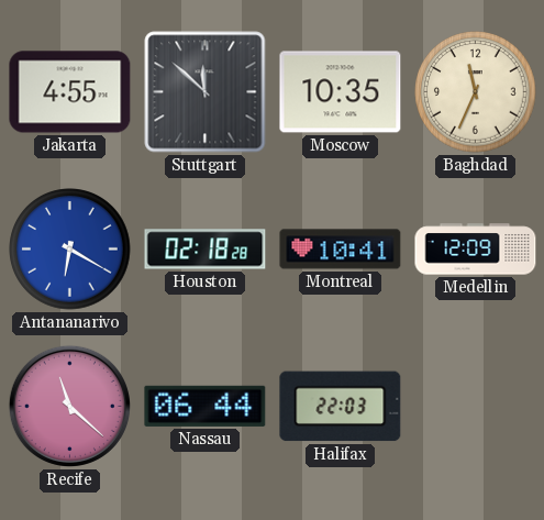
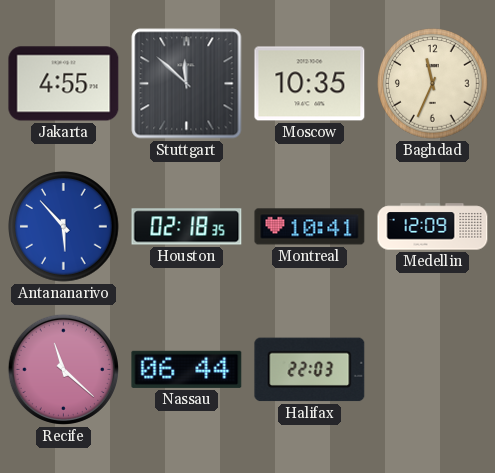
Antananarivo: 6:20 -> 5:53 (64, 227)
Houston: 02:18:28 -> 02:18:35 (187, 227)
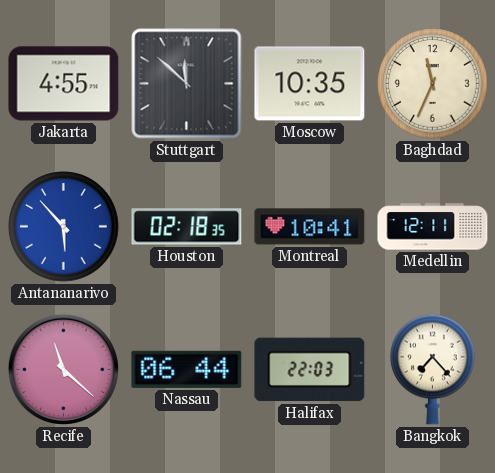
Medellin: 12:09 -> 12:11 (433, 227)
Bangkok: none -> 7:23 (433, 369)
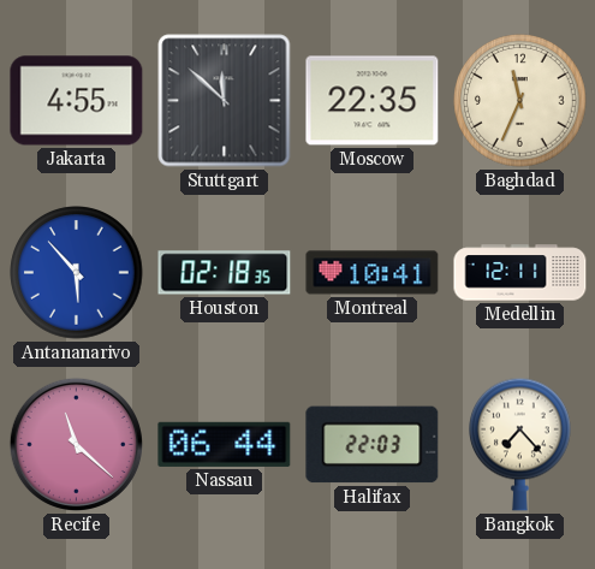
Moscow: 10:35 -> 22:35 (373, 101)
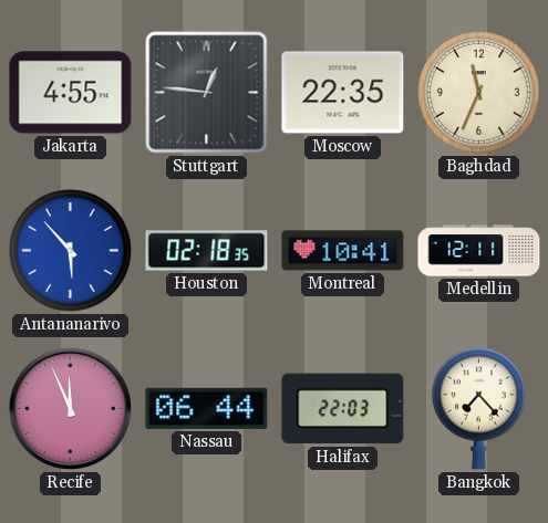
Stuttgart: 11:52 -> 12:46 (207, 93)
Recife: 11:22 -> 11:56 (70, 408)
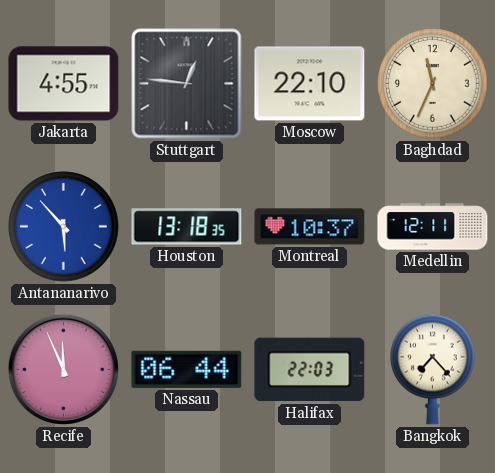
Moscow: 22:35 -> 22:10 (310, 84)
Houston: 02:18 -> 13:18 (187, 227)
Montreal: 10:41 -> 10:37 (310, 227)
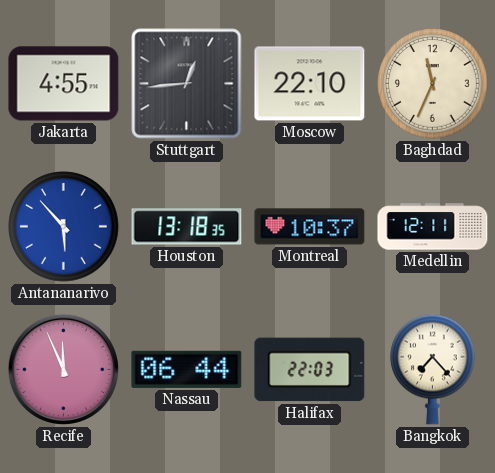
Stuttgart: 12:46 -> 12:44 (187, 84)
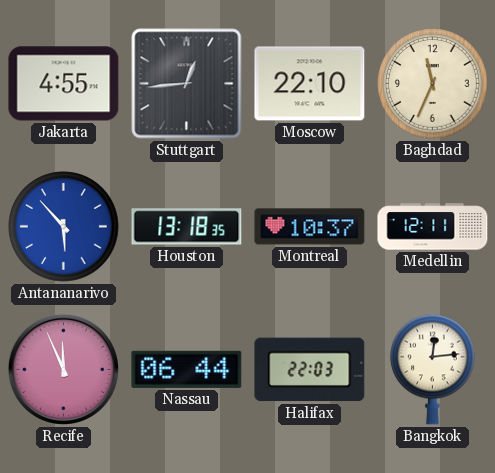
Bangkok: 7:23 -> 12:14 (433, 369)
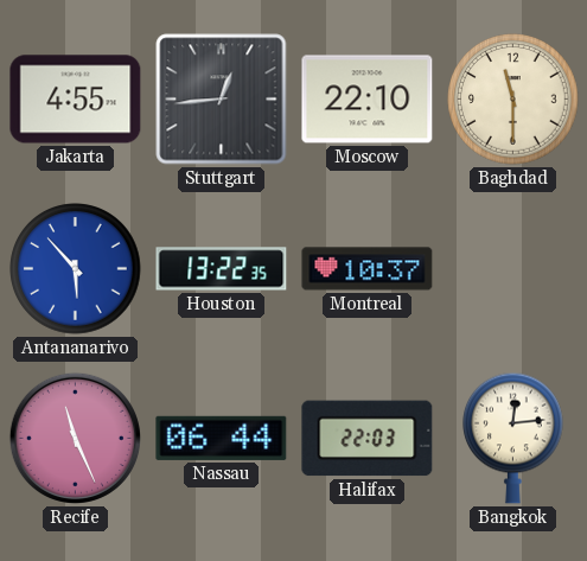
Baghdad: 11:34 -> 11:30 (513, 100)
Houston: 13:18 -> 13:22 (222, 269)
Medellin: 12:11 -> none (433, 227)
Recife: 11:56 -> 11:26 (75, 438)
